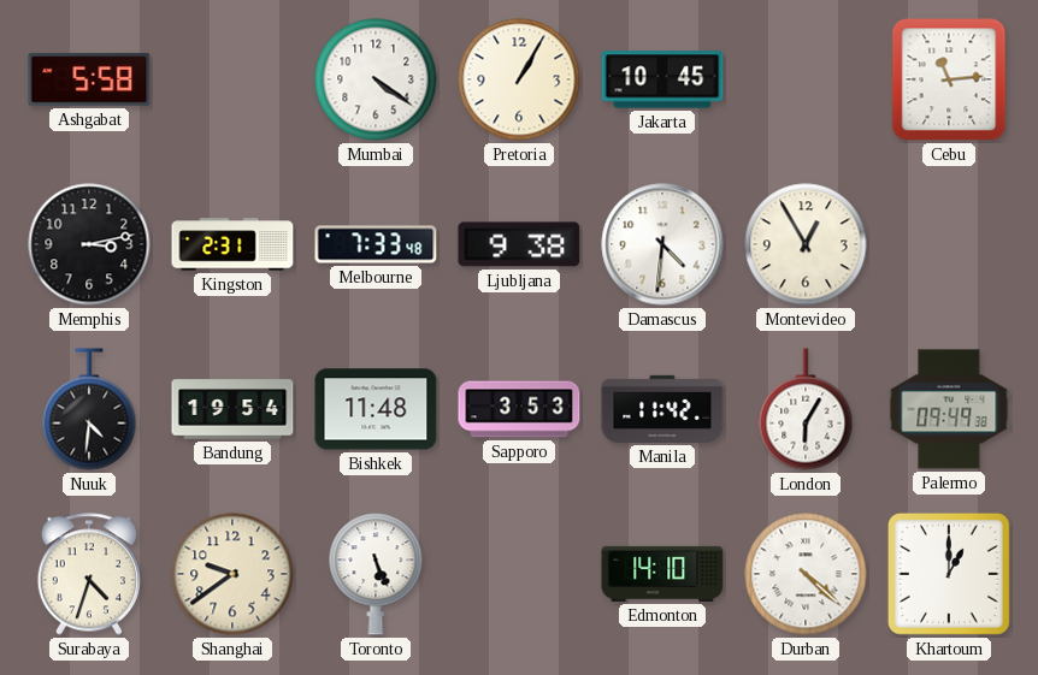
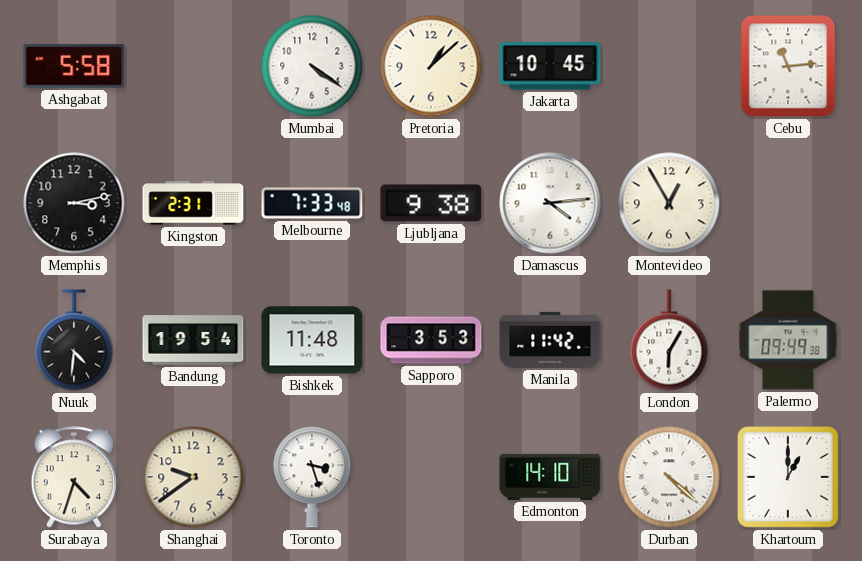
Pretoria: 1:05 -> 1:08 (431, 66)
Damascus: 4:31 -> 4:14 (550, 203)
Toronto: 5:26 -> 3:27 (312, 477)
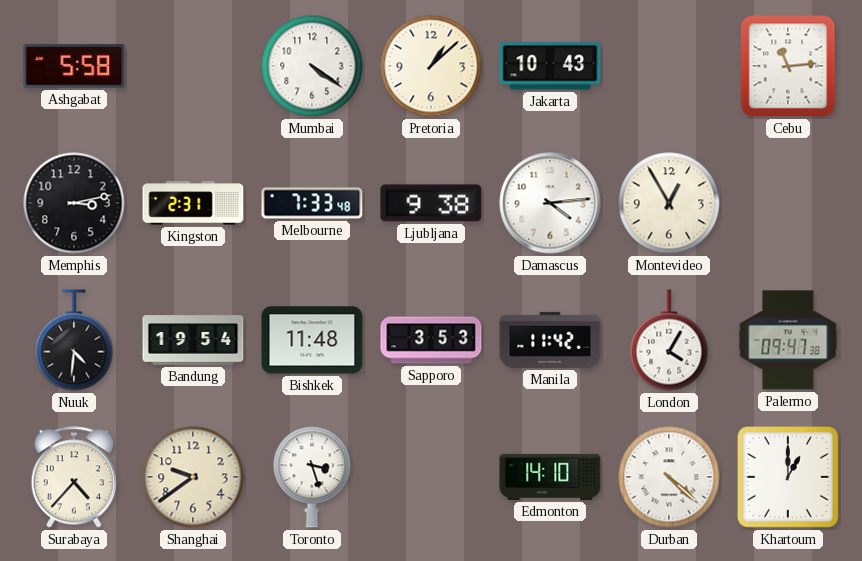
Jakarta: 10:45 -> 10:43 (550, 66)
London: 6:05 -> 4:05 (669, 340)
Palermo: 09:49 -> 09:47 (788, 340)
Surabaya: 4:33 -> 4:37 (73, 477)
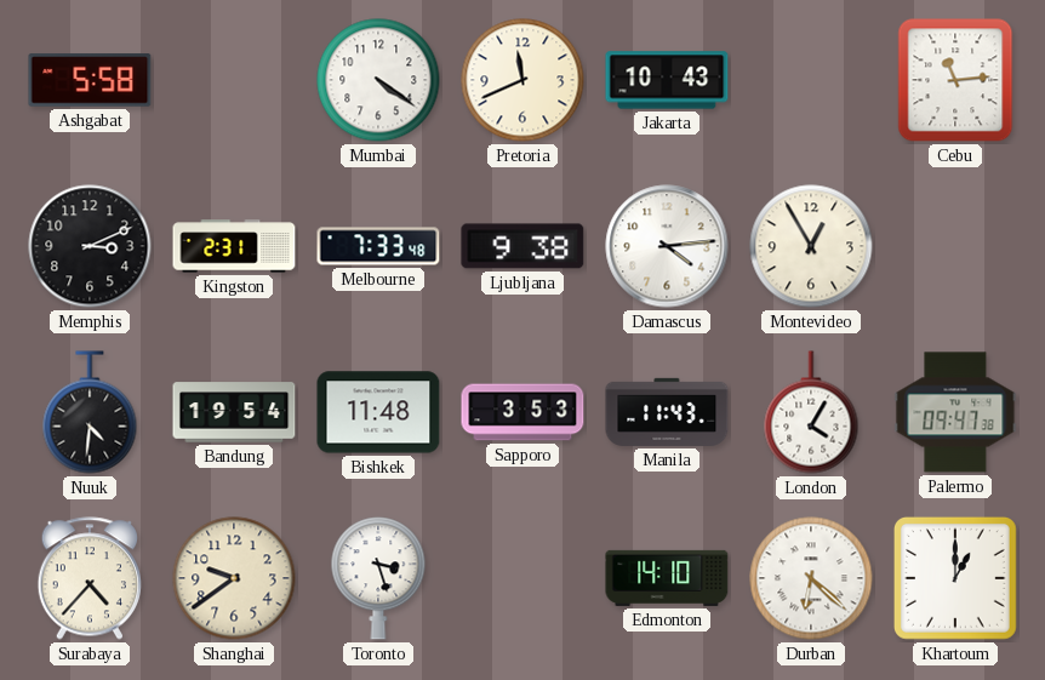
Pretoria: 1:08 -> 11:41 (522, 80)
Memphis: 3:13 -> 3:11 (90, 246)
Manila: 11:42 -> 11:43 (667, 412)
Durban: 4:22 -> 6:22 (811, 578)
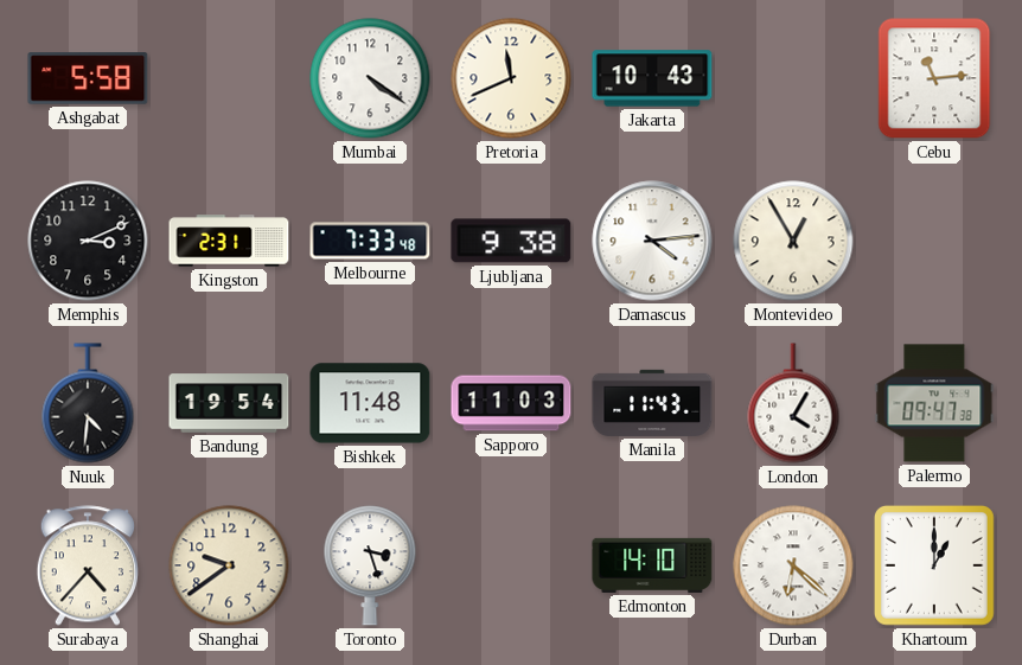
Sapporo: 3:53 -> 11:03 (511, 403)
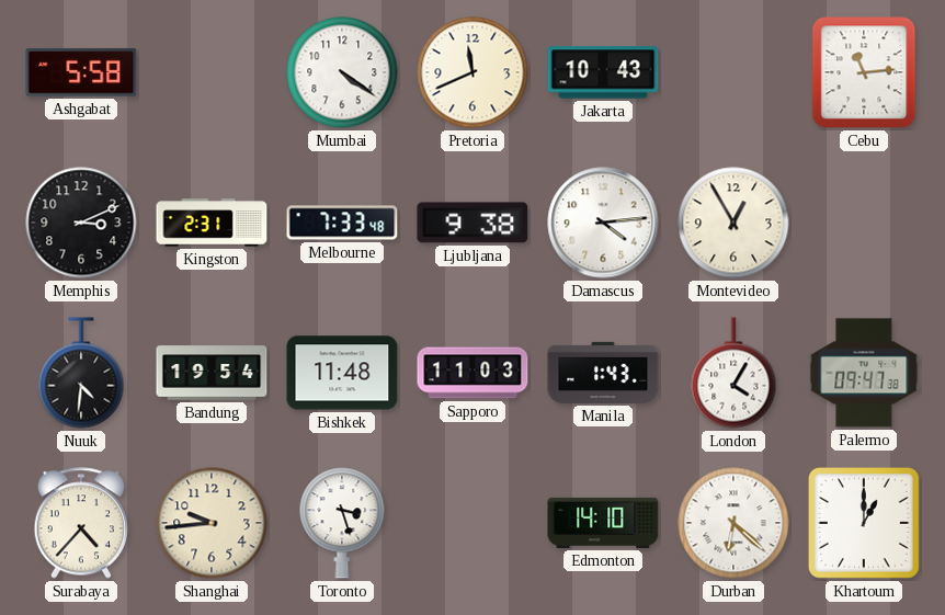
Manila: 11:43 -> 1:43 (603, 373)
Shanghai: 9:39 -> 9:44 (212, 523)
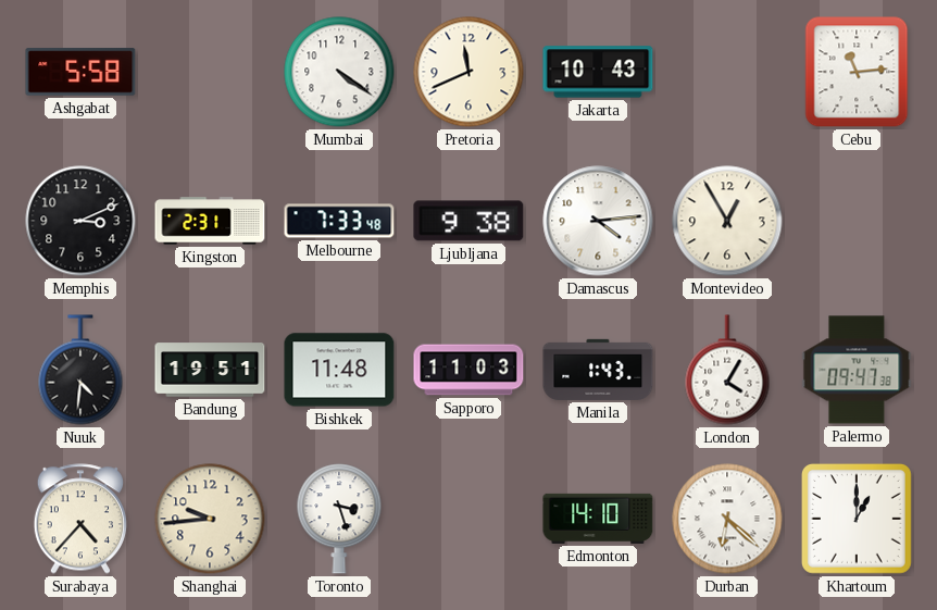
Bandung: 19:54 -> 19:51 (210, 370)
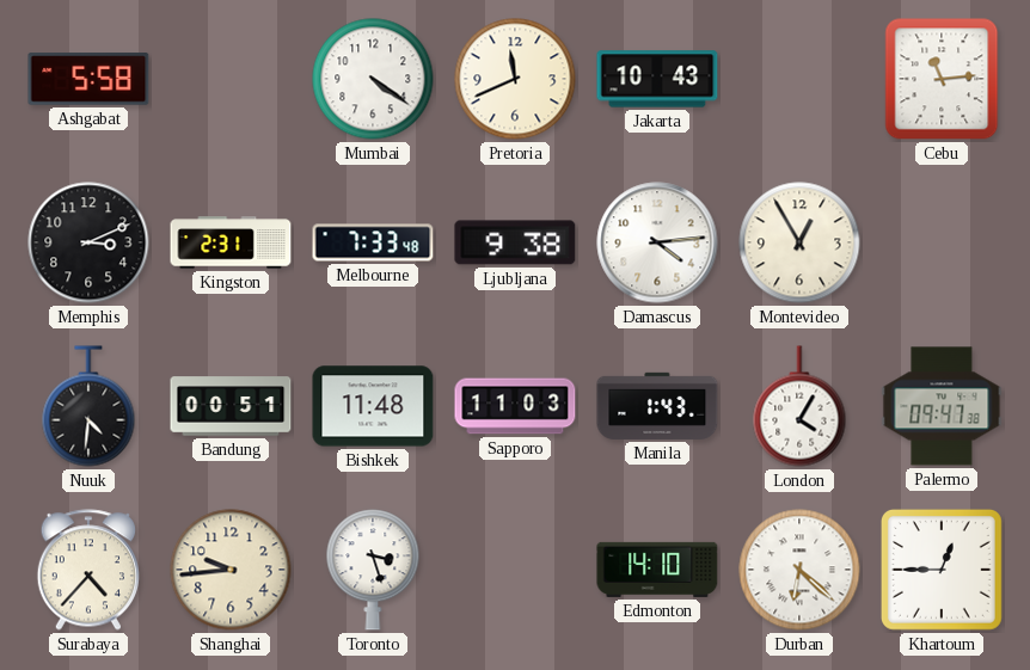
Bandung: 19:51 -> 00:51 (231, 406)
Khartoum: 1:00 -> 12:45 (942, 570)
